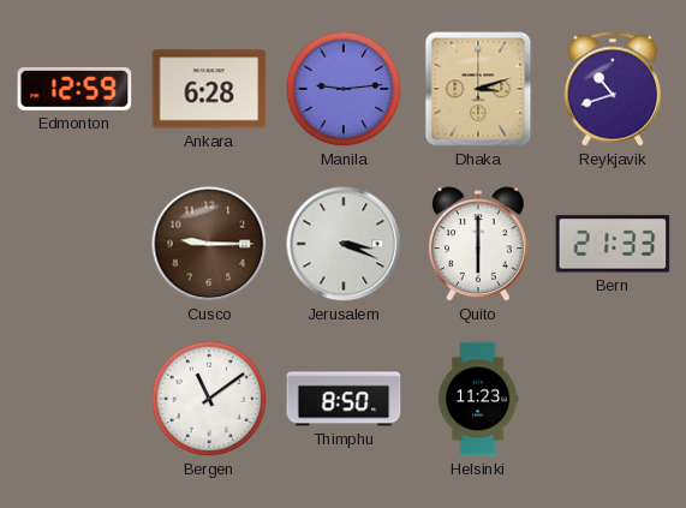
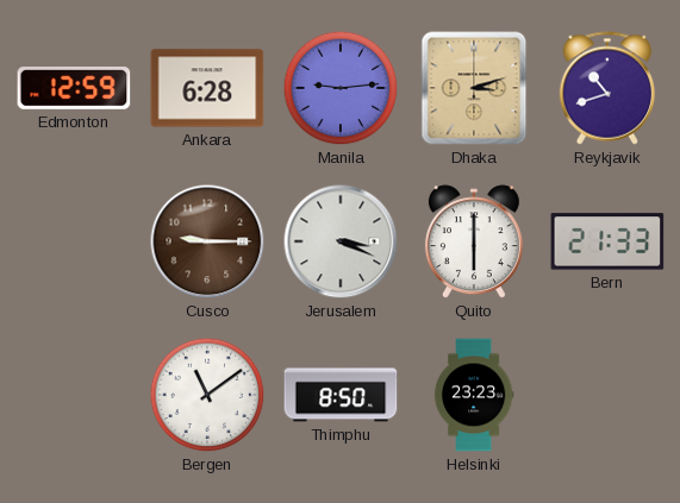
Helsinki: 11:23 -> 23:23 (474, 395)
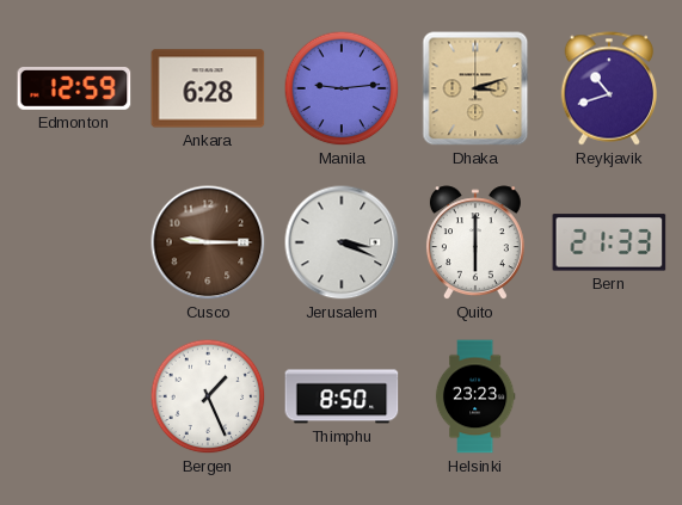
Bergen: 11:09 -> 1:26 (208, 396)
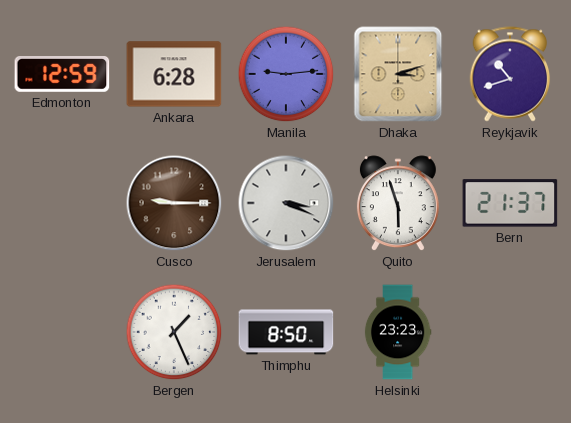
Quito: 6:00 -> 5:57 (398, 204)
Bern: 21:33 -> 21:37 (510, 203)
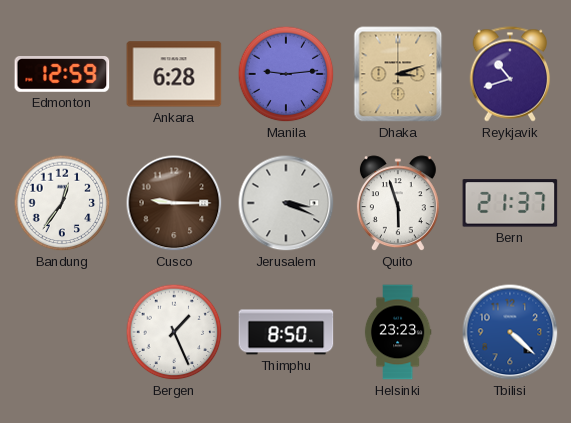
Bandung: none -> 12:36 (62, 203)
Tbilisi: none -> 4:22 (510, 332)
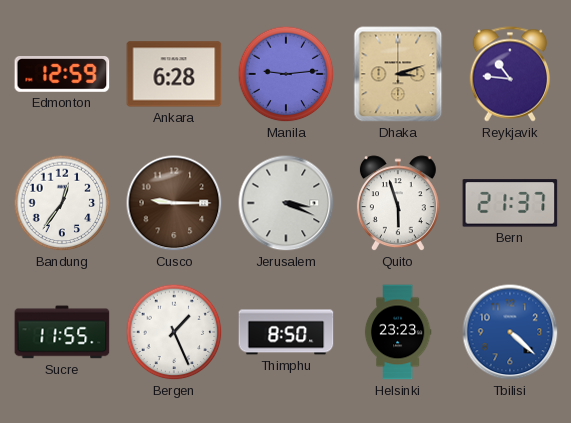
Reykjavik: 10:42 -> 10:46 (510, 74)
Sucre: none -> 11:55 (62, 332)
